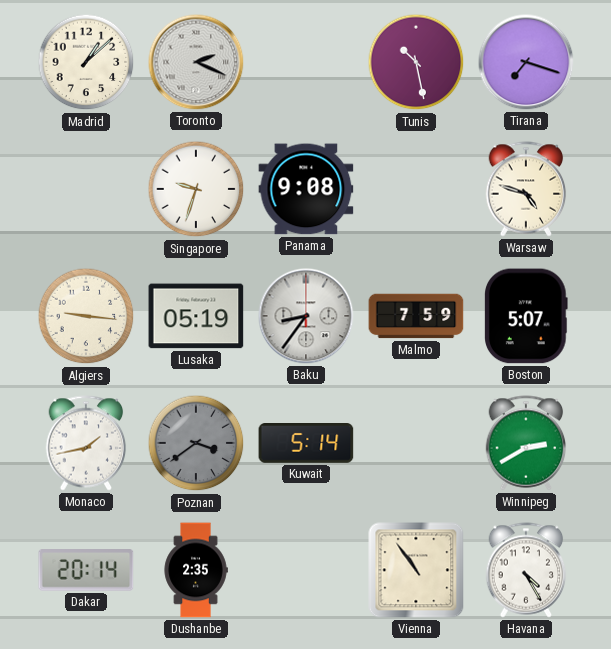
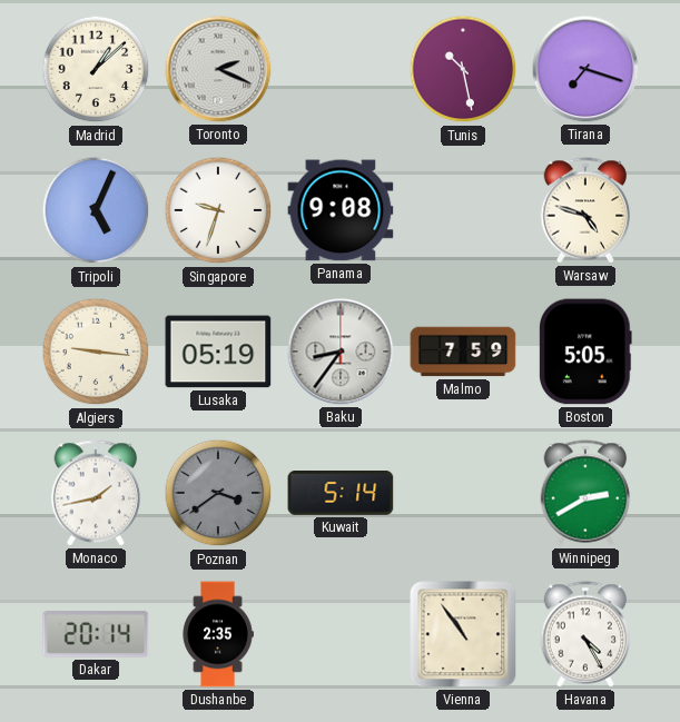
Tripoli: none -> 5:04 (96, 210)
Boston: 5:07 -> 5:05 (587, 352)
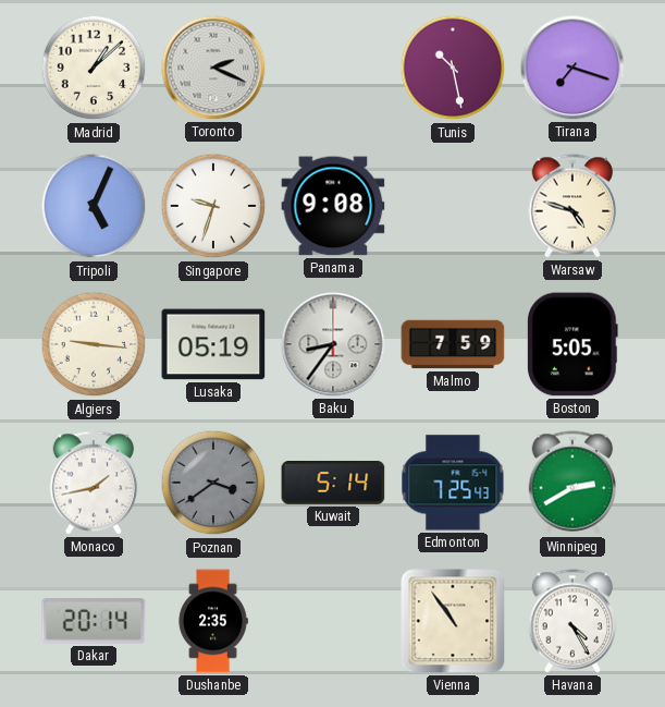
Edmonton: none -> 7:25 (453, 483)
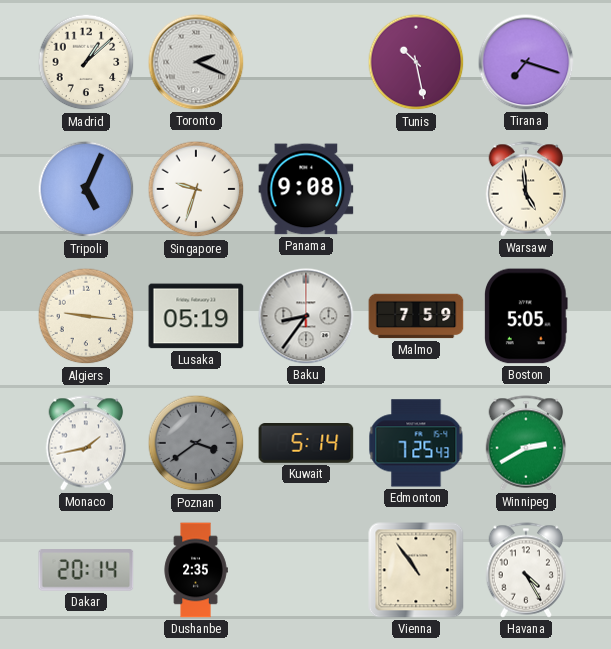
Warsaw: 4:48 -> 4:59 (526, 189)
